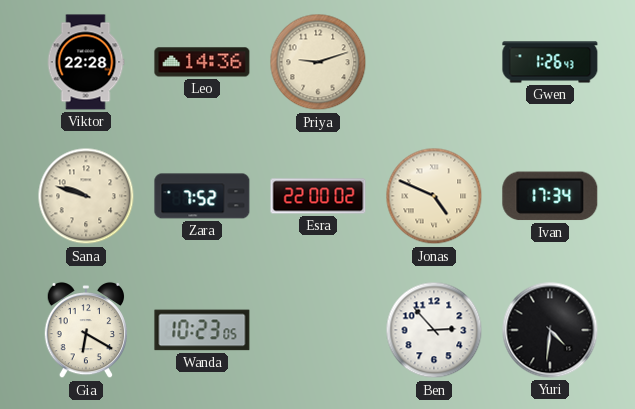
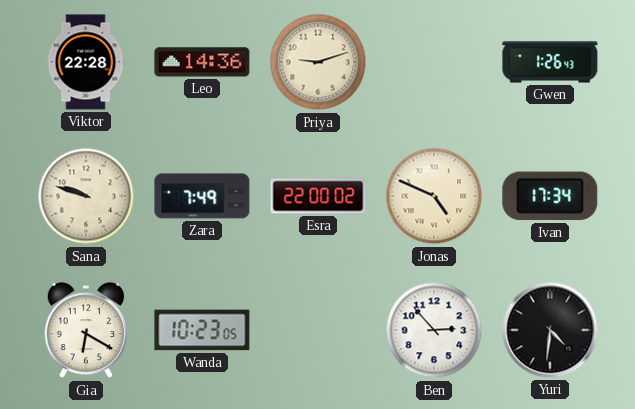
Zara: 7:52 -> 7:49 (202, 196)
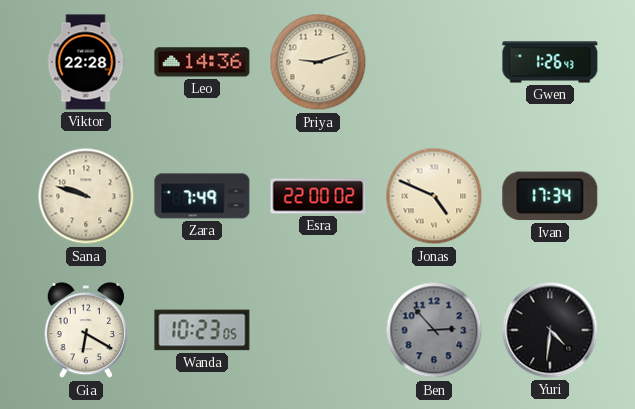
Ben dial: white -> grey (434, 330)
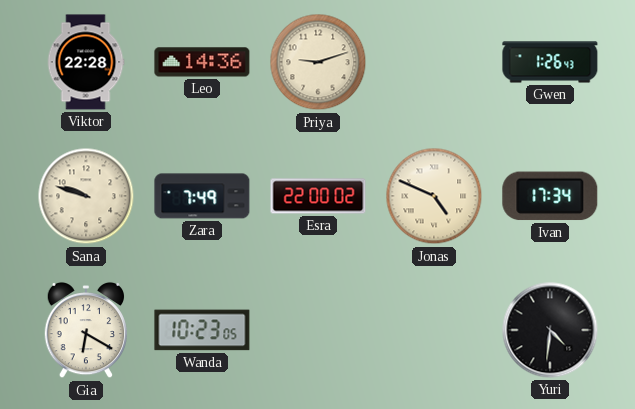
Ben: 2:53 -> none (434, 330)
